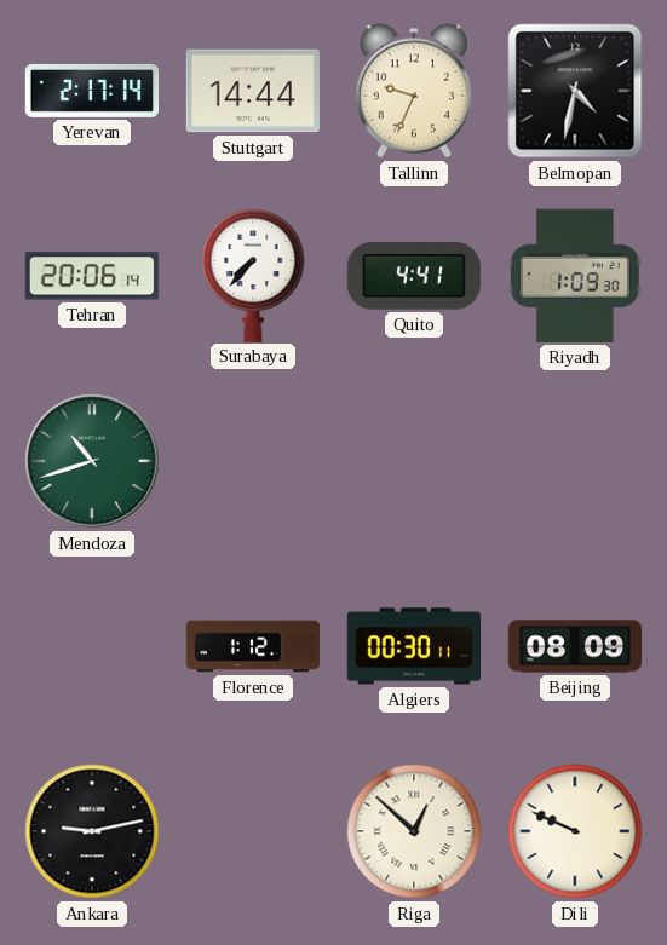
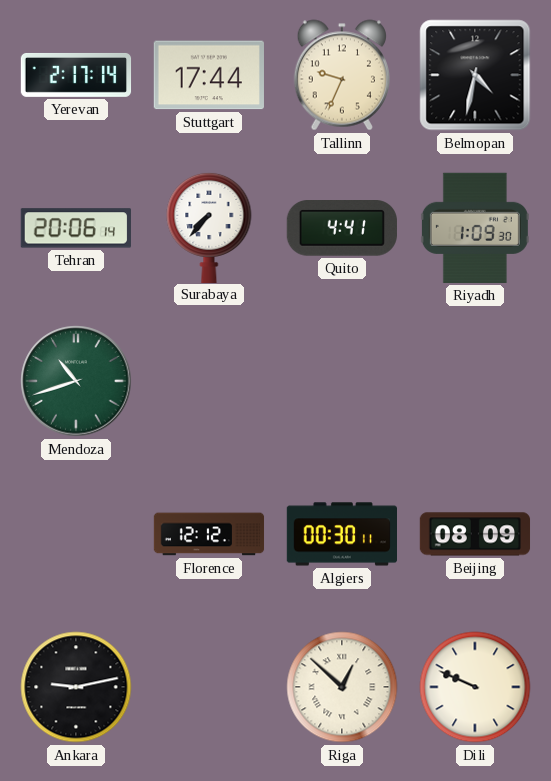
Stuttgart: 14:44 -> 17:44 (209, 75)
Florence: 1:12 -> 12:12 (209, 534)
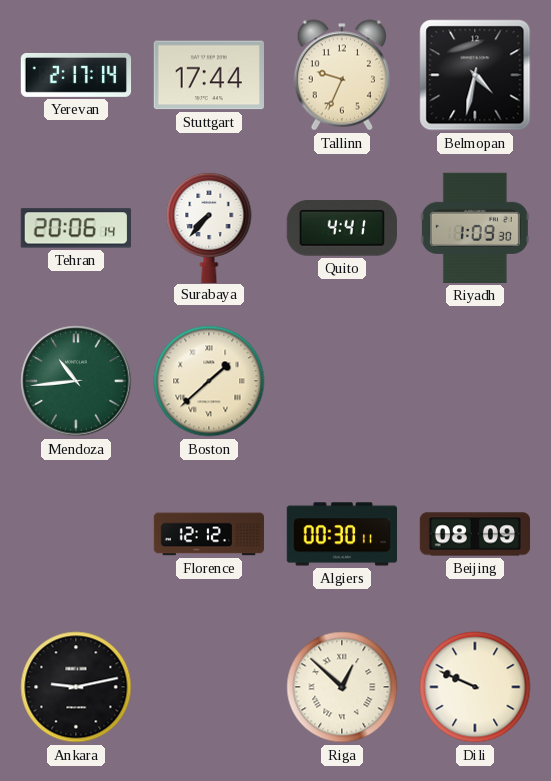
Mendoza: 10:42 -> 10:44 (76, 381)
Boston: none -> 1:38 (209, 381)
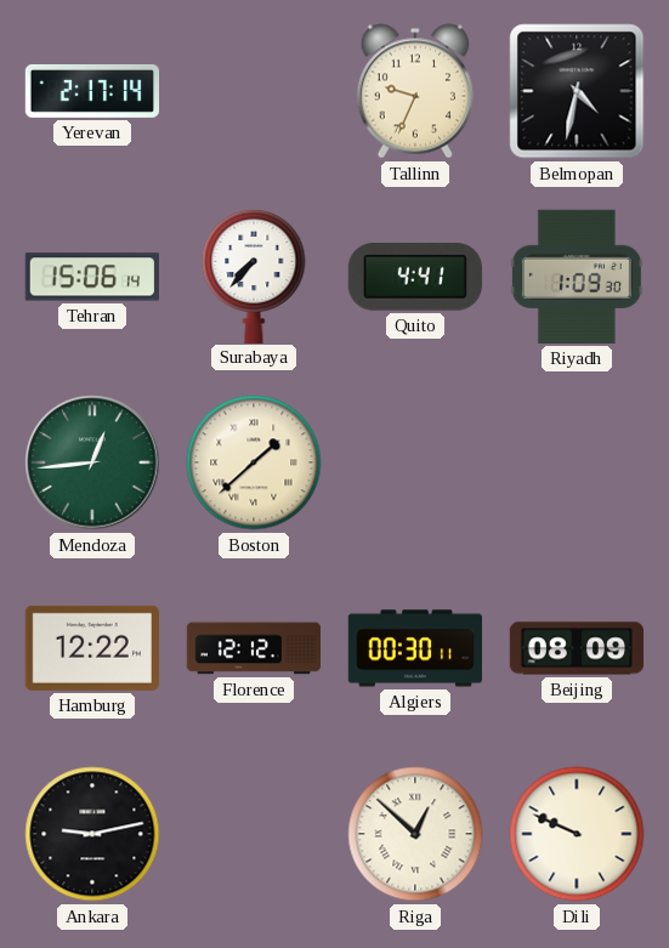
Stuttgart: 17:44 -> none (209, 75)
Tehran: 20:06 -> 15:06 (92, 277)
Mendoza: 10:44 -> 12:44 (92, 462)
Hamburg: none -> 12:22 (92, 648)
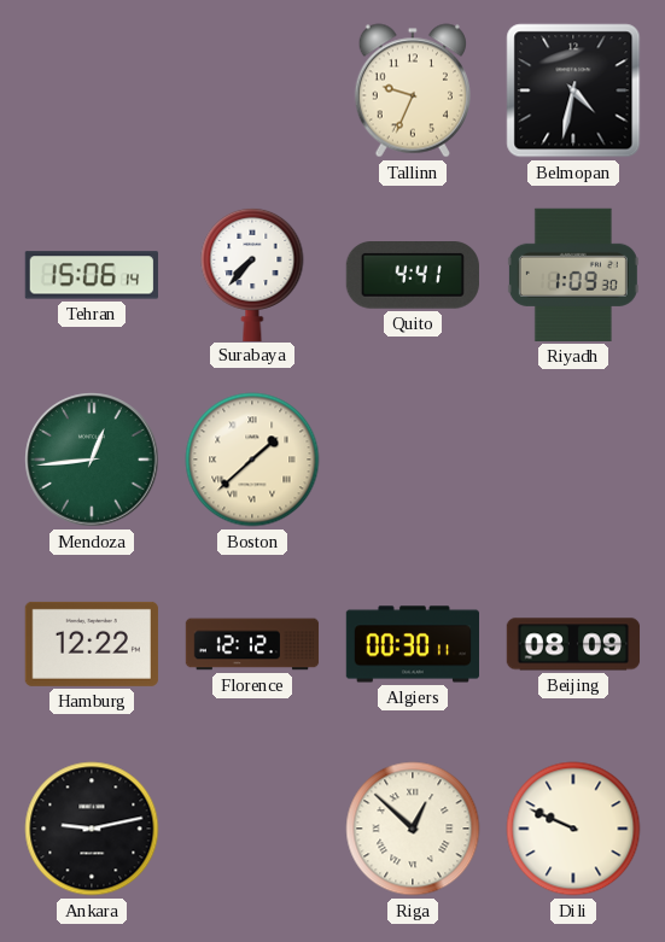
Yerevan: 2:17 -> none (92, 91)
